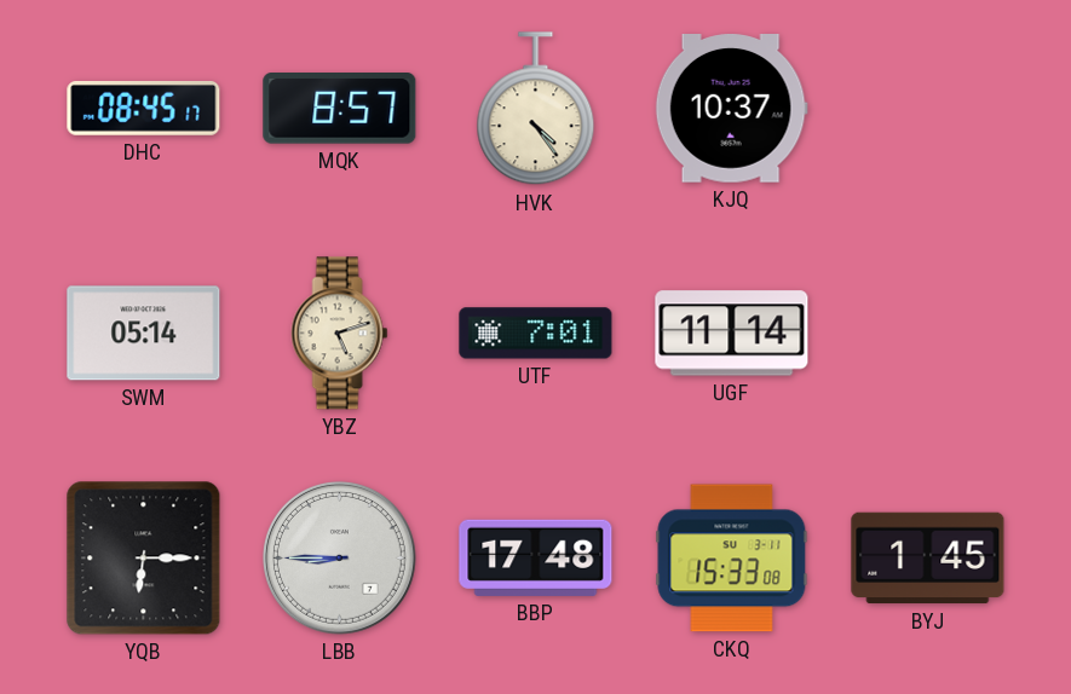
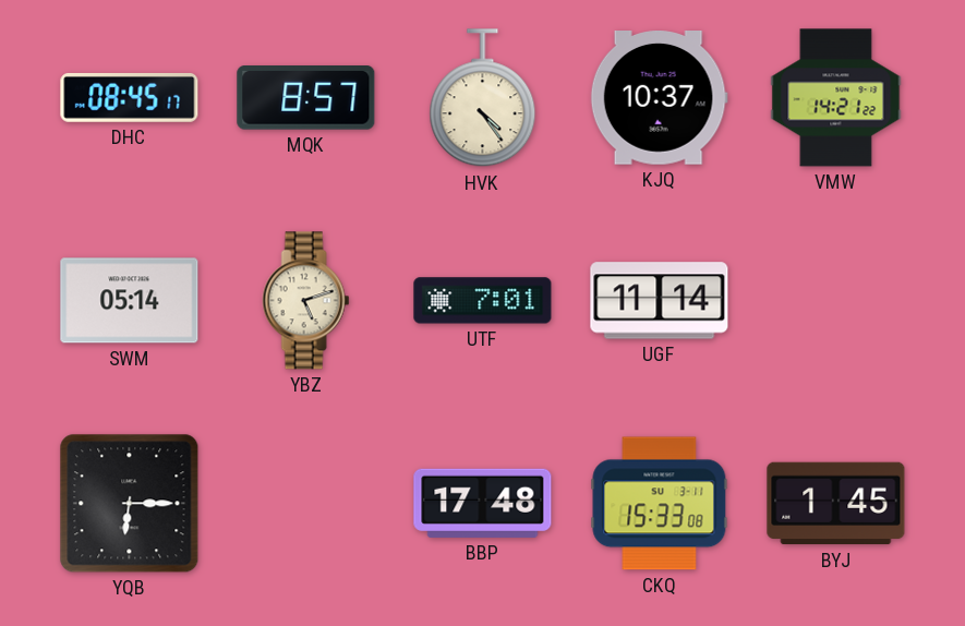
VMW: none -> 14:21 (836, 98)
LBB: 8:45 -> none (340, 559)
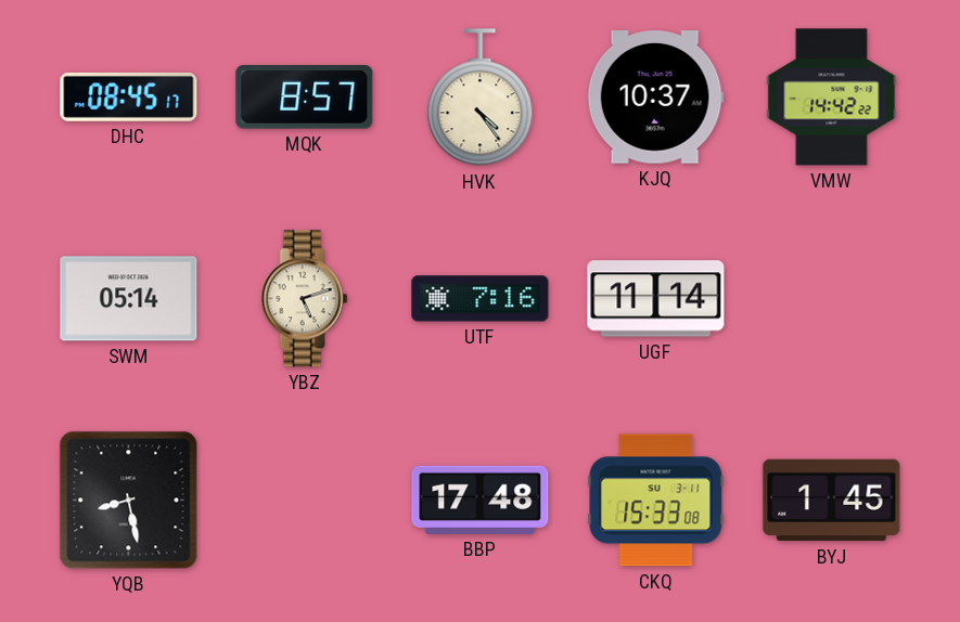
VMW: 14:21 -> 14:42 (832, 98)
UTF: 7:01 -> 7:16 (481, 299)
YQB: 6:15 -> 8:28 (129, 501)
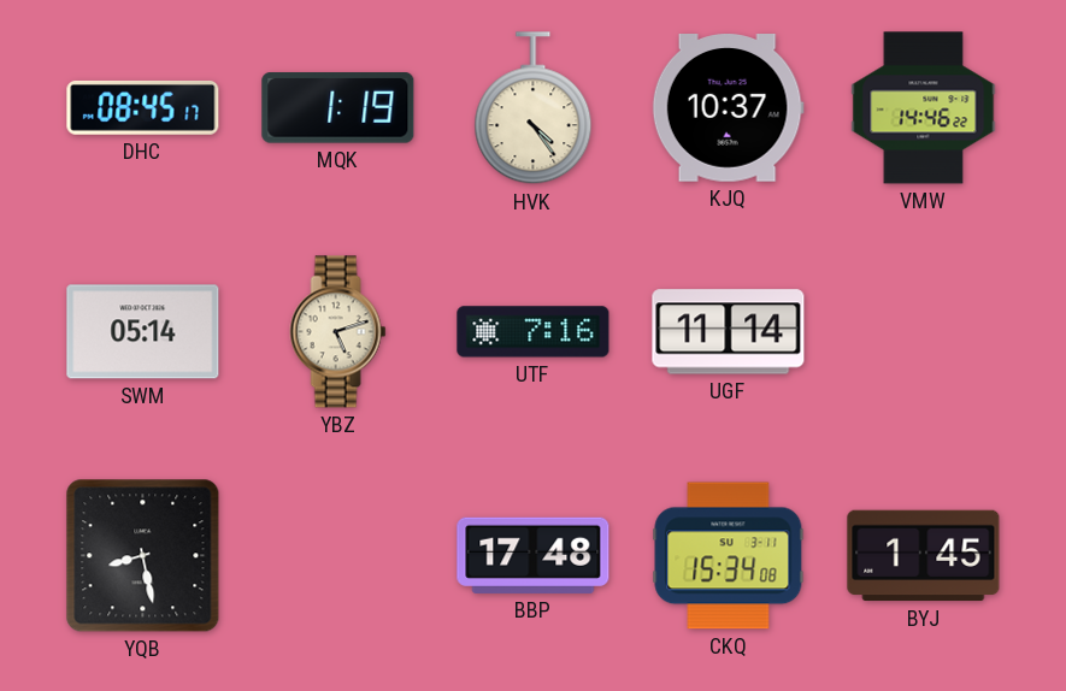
MQK: 8:57 -> 1:19 (338, 108)
VMW: 14:42 -> 14:46 (924, 108)
CKQ: 15:33 -> 15:34 (729, 556)
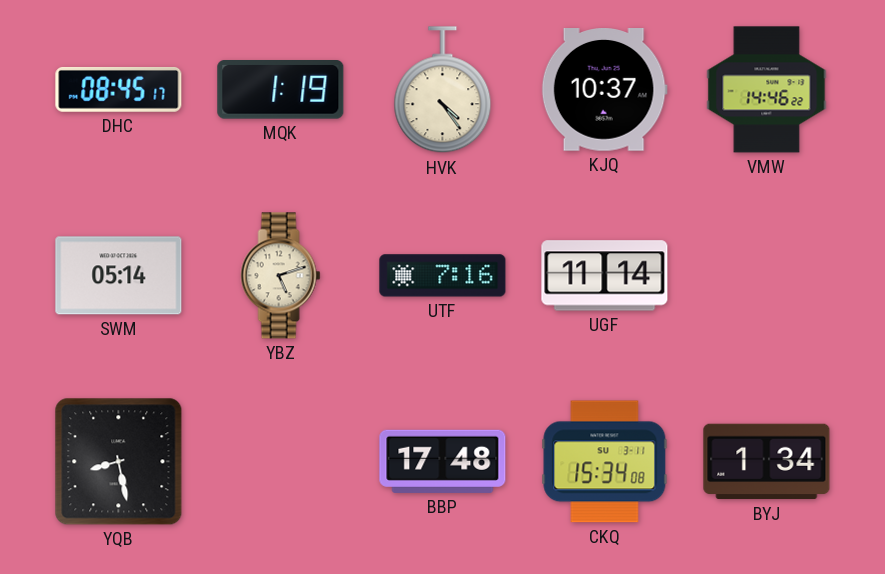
BYJ: 1:45 -> 1:34 (767, 462)
